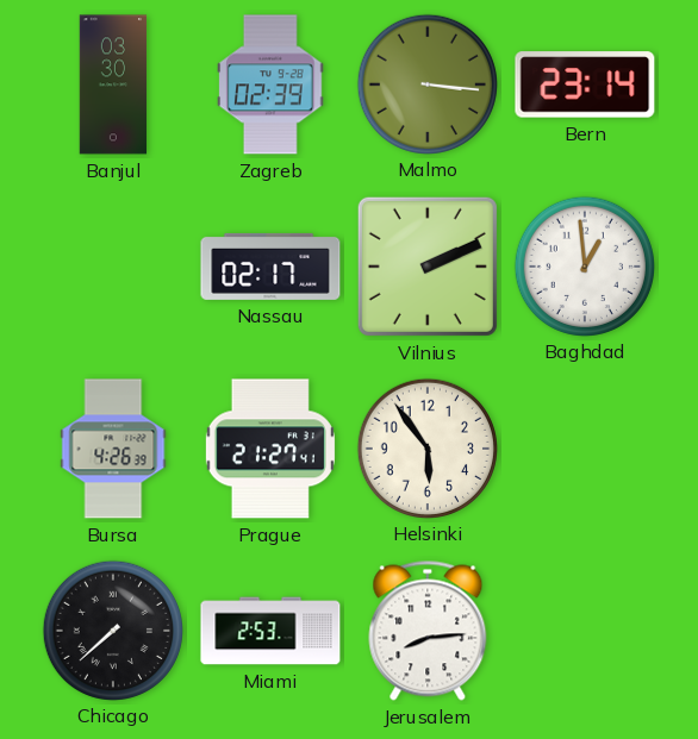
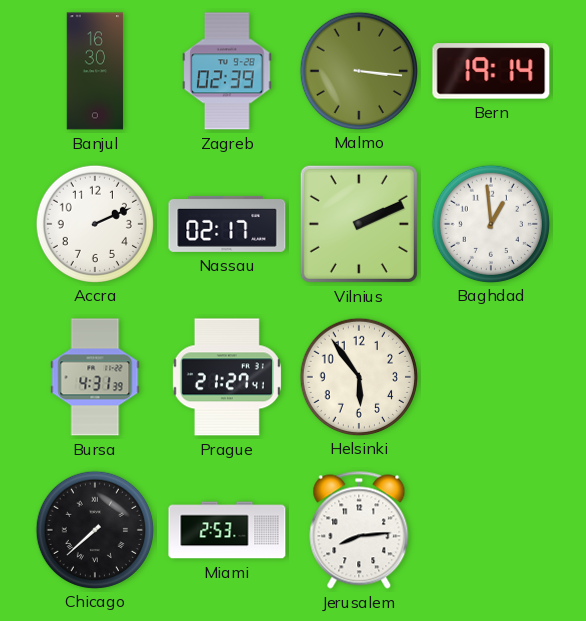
Banjul: 03:30 -> 16:30 (95, 71)
Bern: 23:14 -> 19:14 (491, 71)
Accra: none -> 2:11 (94, 223)
Bursa: 4:26 -> 4:31 (95, 377)
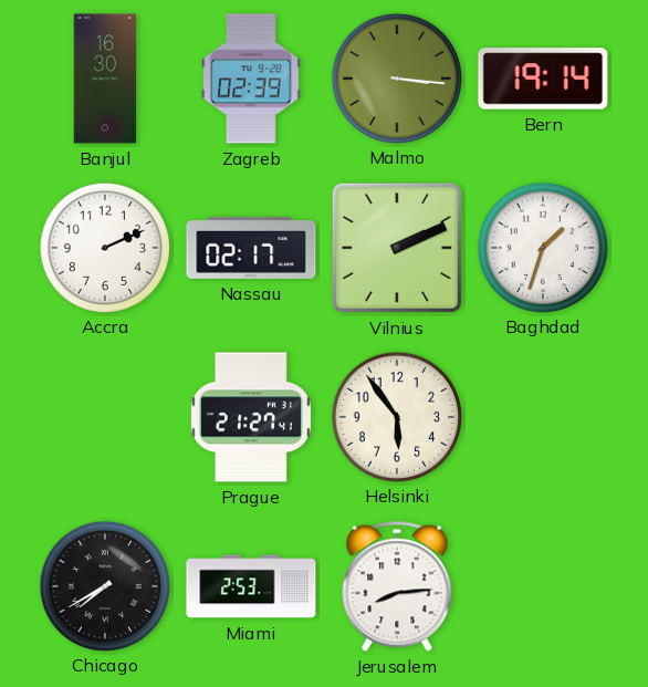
Baghdad: 12:59 -> 1:33 (542, 247)
Bursa: 4:31 -> none (95, 377)
Chicago: 7:38 -> 7:40 (104, 585)
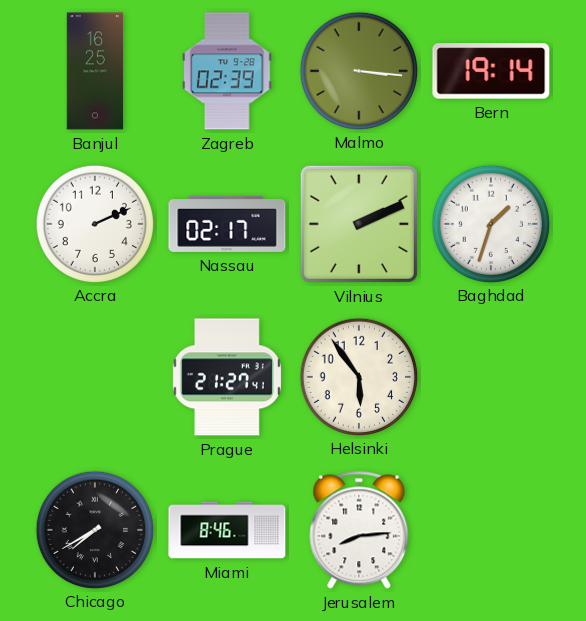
Banjul: 16:30 -> 16:25 (95, 71)
Miami: 2:53 -> 8:46 (227, 530)
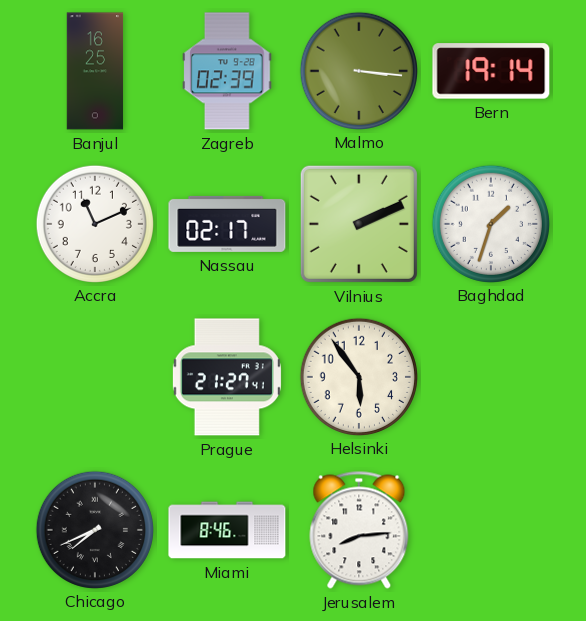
Accra: 2:11 -> 11:11 (94, 223)
Chicago: 7:40 -> 7:41 (94, 529)
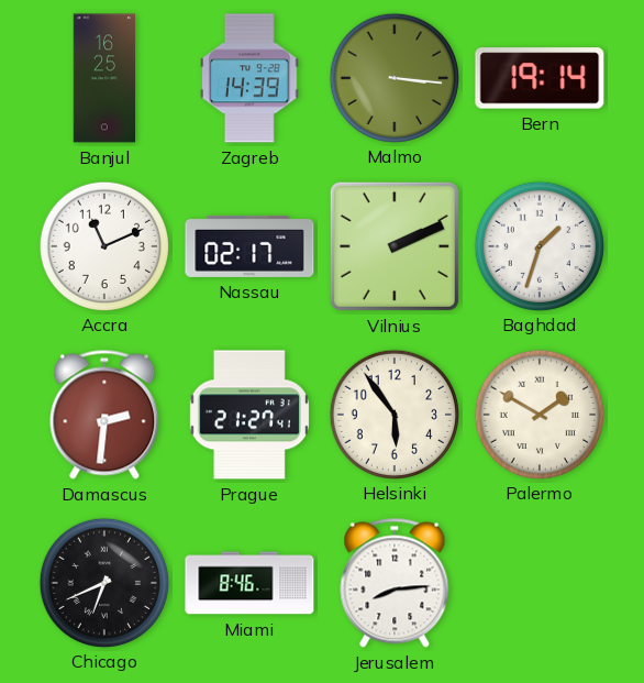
Zagreb: 02:39 -> 14:39 (249, 78)
Damascus: none -> 2:31 (104, 415)
Palermo: none -> 1:50 (538, 414)
Chicago: 7:41 -> 6:41 (103, 582)
